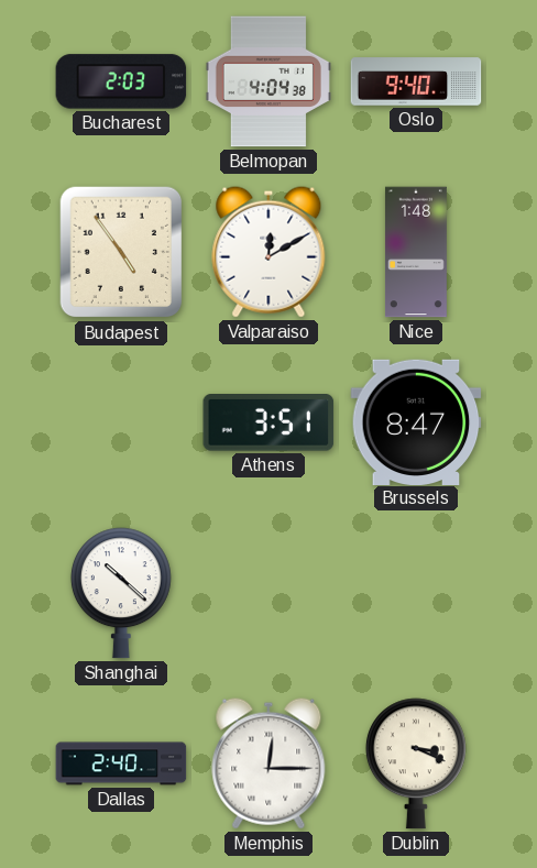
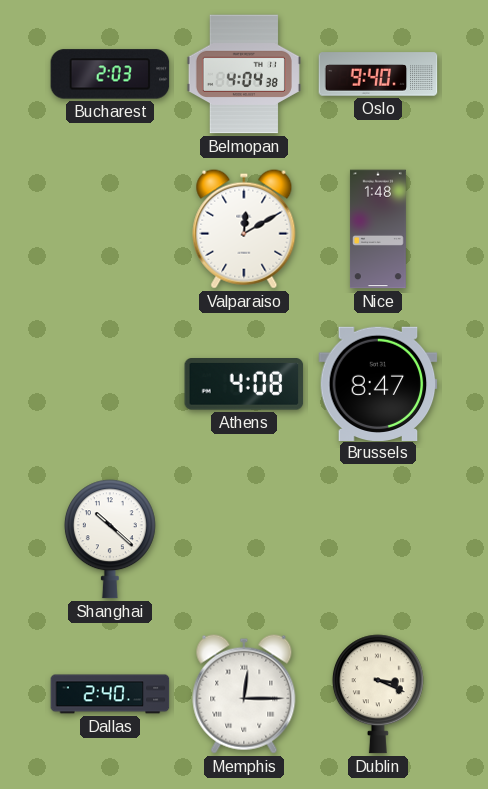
Budapest: 4:54 -> none (121, 252)
Athens: 3:51 -> 4:08 (244, 385)
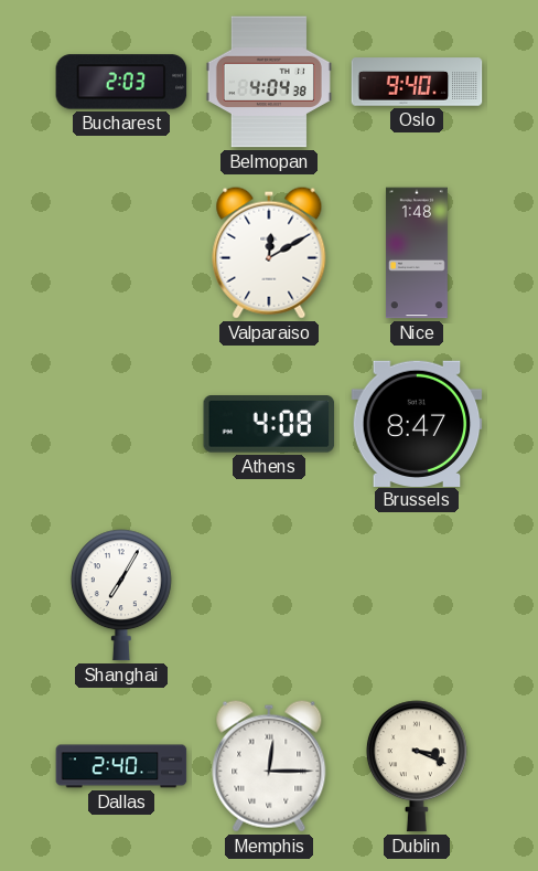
Shanghai: 10:22 -> 7:05 (121, 595)
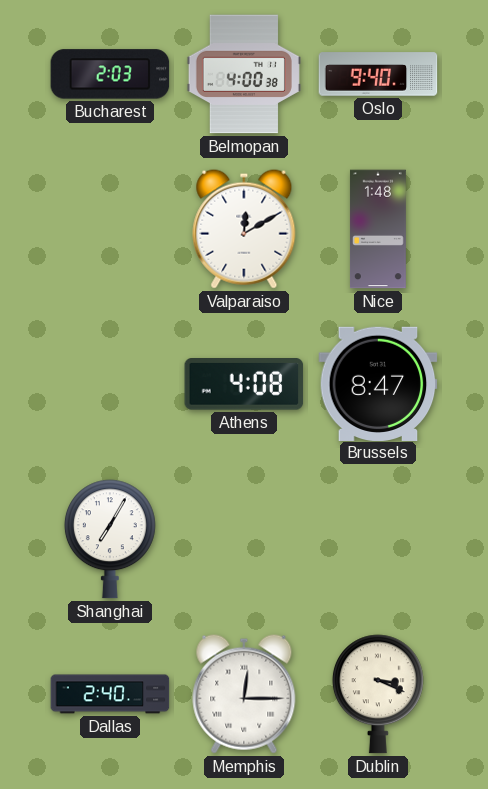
Belmopan: 4:04 -> 4:00 (244, 74)
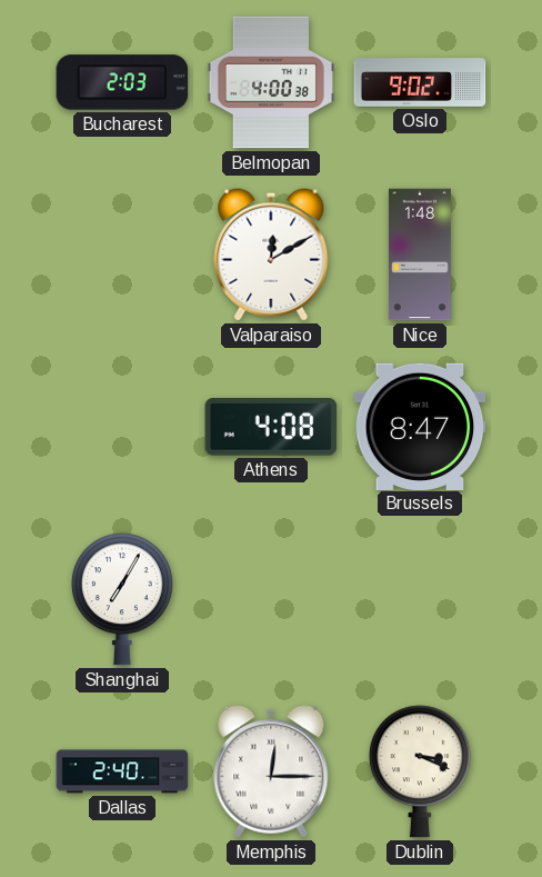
Oslo: 9:40 -> 9:02 (420, 82)
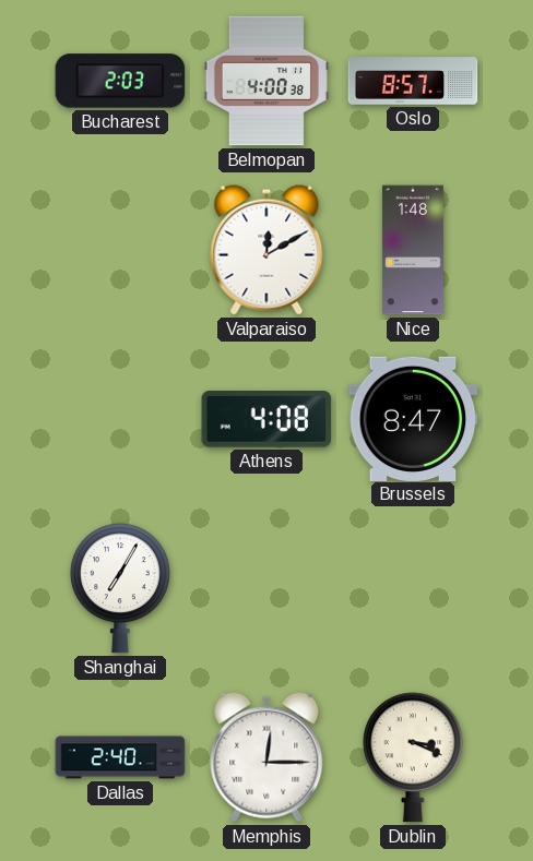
Oslo: 9:02 -> 8:57 (413, 81)
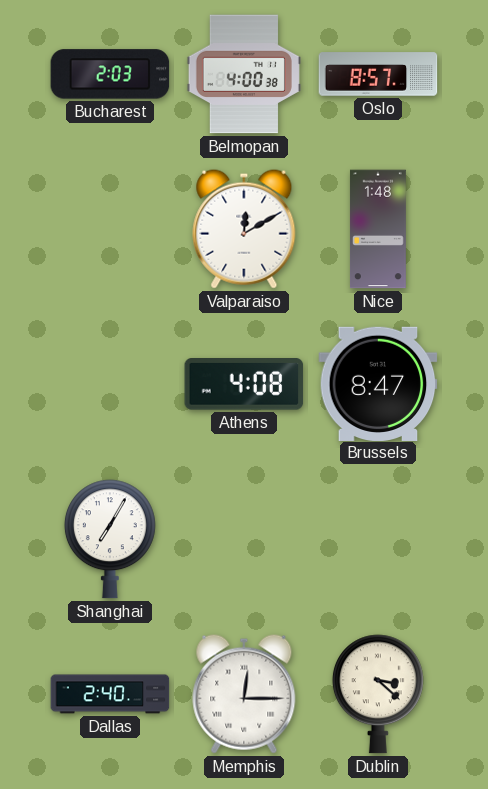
Dublin: 3:19 -> 3:22 (378, 694)
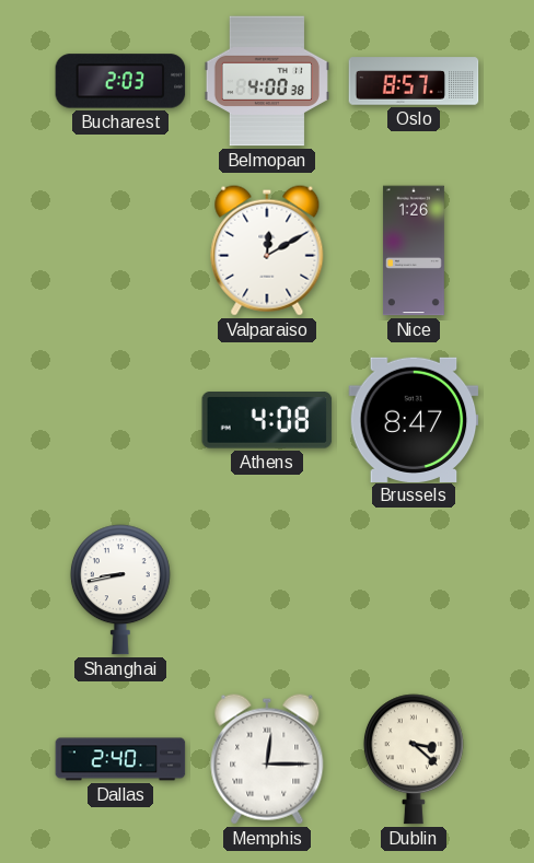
Nice: 1:48 -> 1:26 (414, 250)
Shanghai: 7:05 -> 8:43 (120, 590)
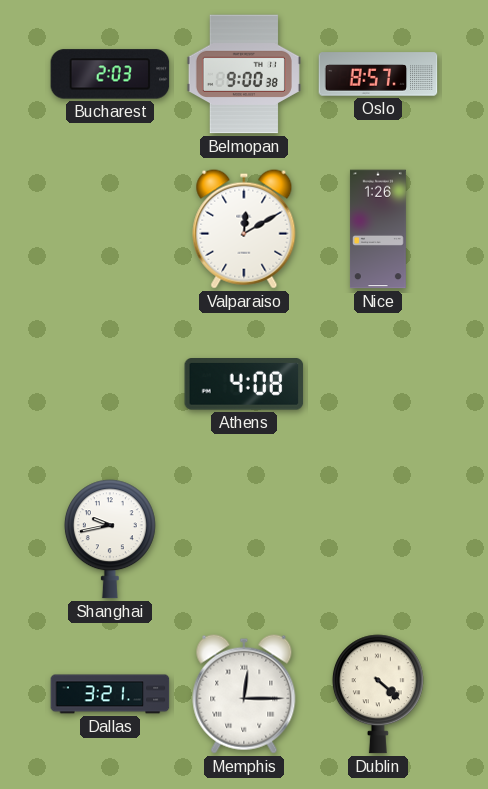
Belmopan: 4:00 -> 9:00 (244, 74)
Brussels: 8:47 -> none (414, 419)
Shanghai: 8:43 -> 9:43 (110, 539)
Dallas: 2:40 -> 3:21 (110, 694)
Dublin: 3:22 -> 4:22 (378, 694)
